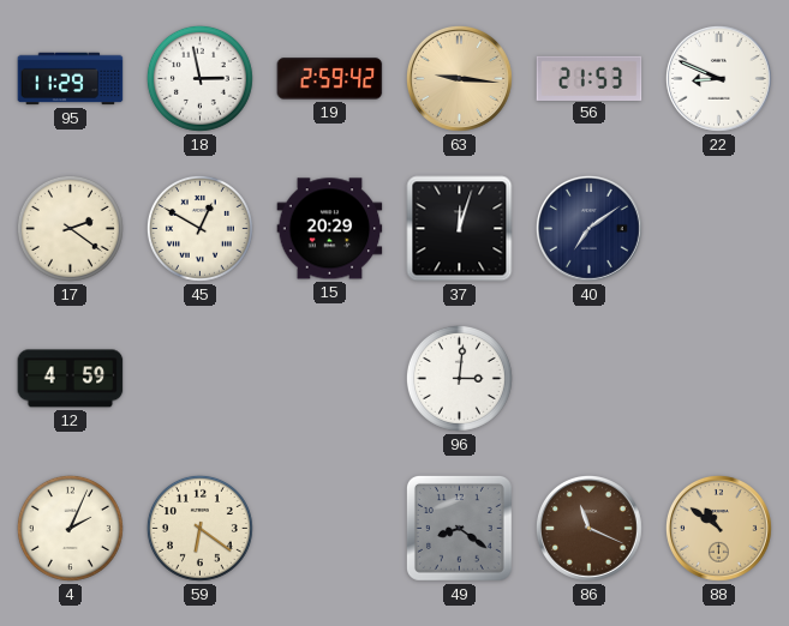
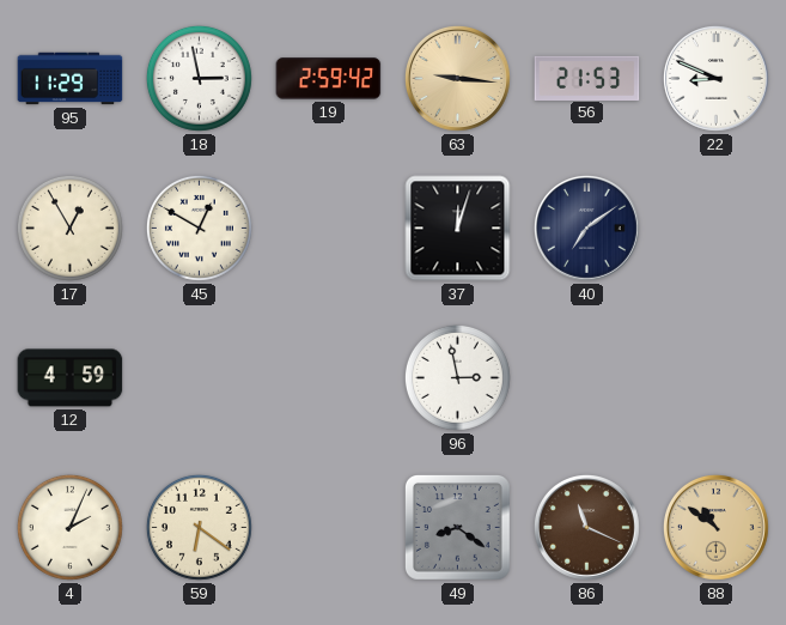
17: 2:21 -> 12:55 (69, 227)
15: 20:29 -> none (330, 229)
96: 3:01 -> 2:58 (457, 377)
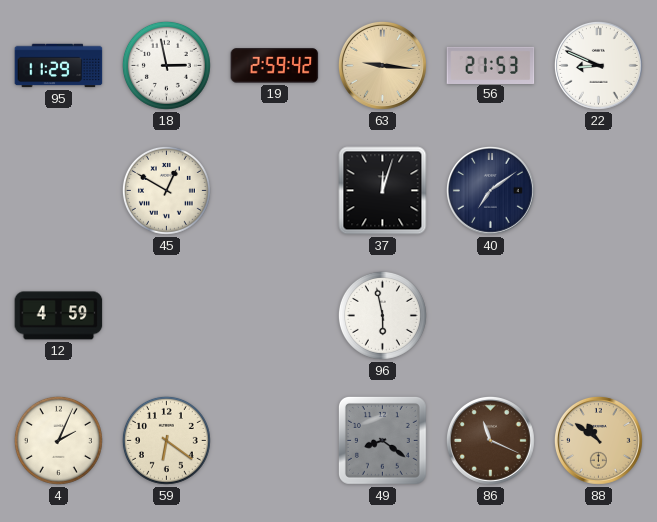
17: 12:55 -> none (69, 227)
96: 2:58 -> 5:58 (382, 315)
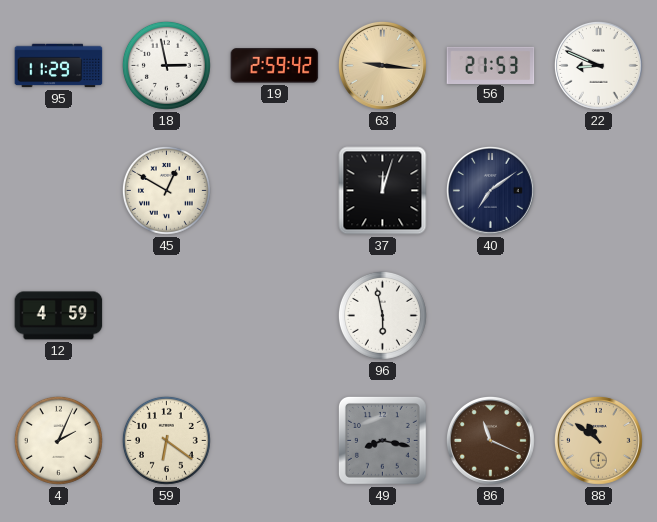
49: 8:21 -> 8:17 (382, 440)
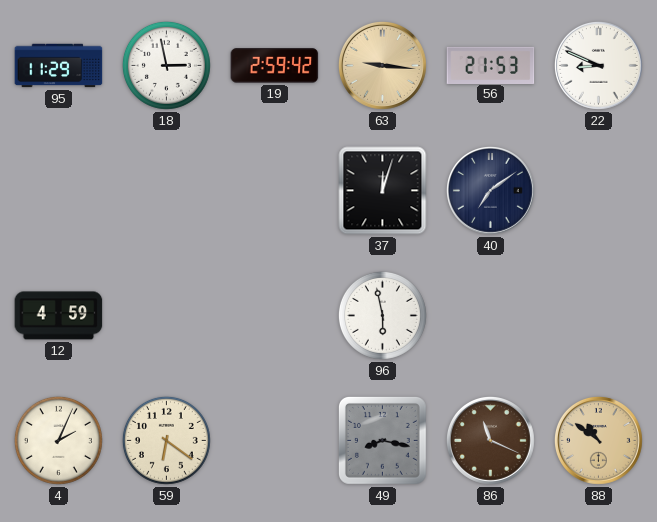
45: 12:50 -> none (166, 190)
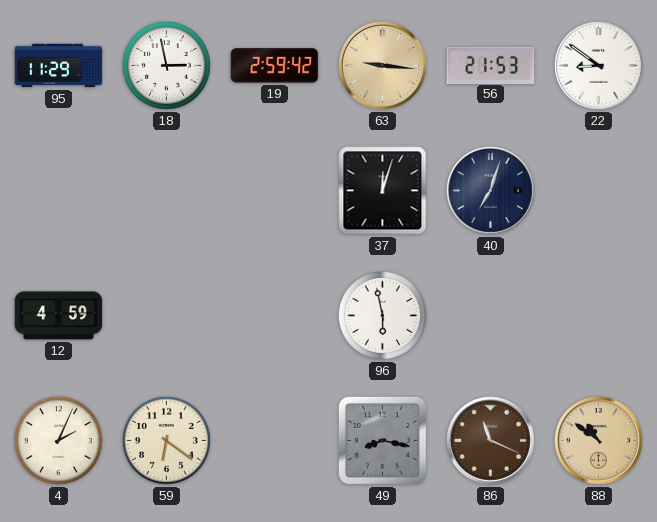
22: 8:49 -> 8:51 (598, 65)
40: 7:09 -> 7:03 (490, 190)
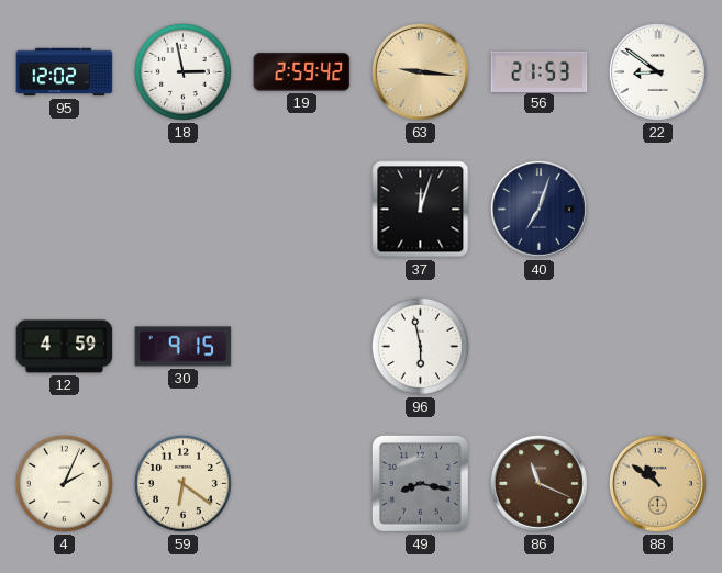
95: 11:29 -> 12:02 (65, 72)
30: none -> 9:15 (184, 347)
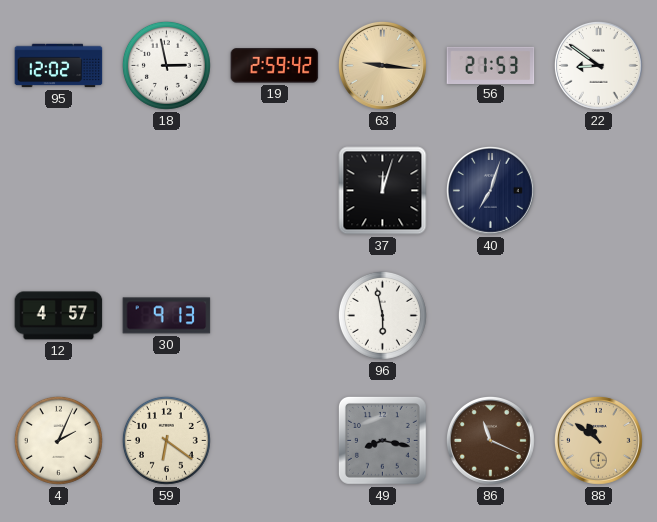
12: 4:59 -> 4:57 (59, 316)
30: 9:15 -> 9:13 (167, 316)
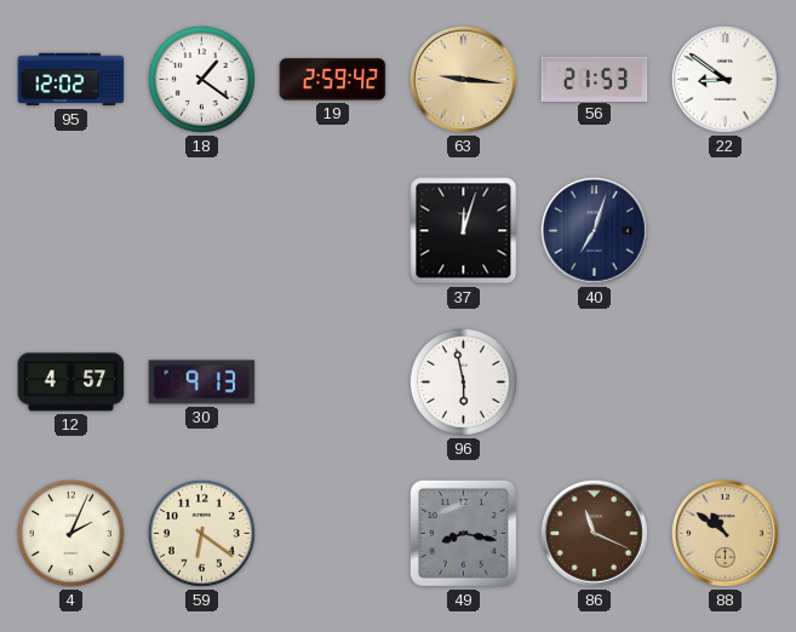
18: 2:58 -> 1:21 (201, 79)
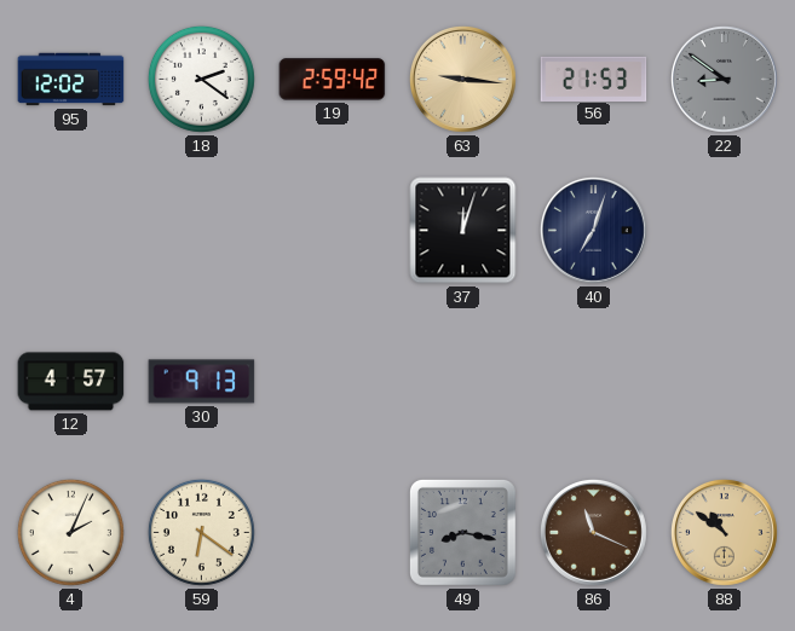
18: 1:21 -> 2:21 (201, 79)
22 dial: white -> grey (724, 79)
96: 5:58 -> none (463, 381)
